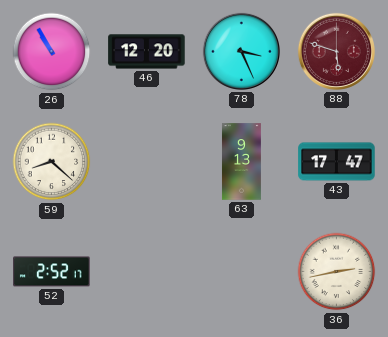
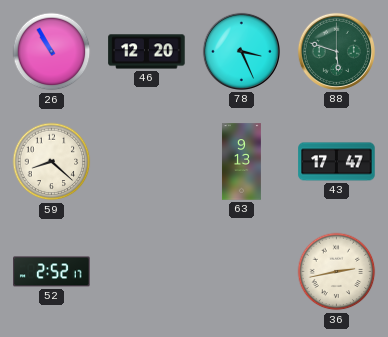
88 dial: burgundy -> green (336, 51)
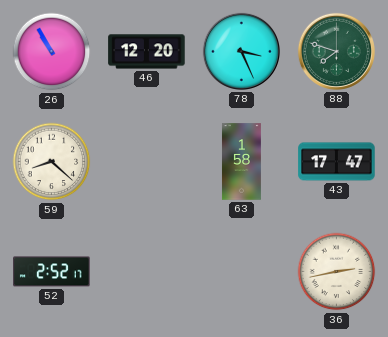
88: 5:48 -> 7:48 (336, 51)
63: 9:13 -> 1:58 (241, 162)
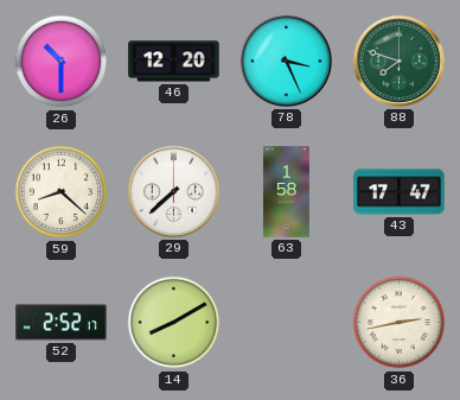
26: 10:55 -> 10:30 (62, 62)
29: none -> 7:38 (173, 191)
14: none -> 8:10 (174, 323)
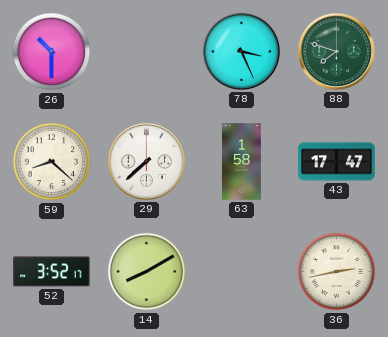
46: 12:20 -> none (174, 62)
52: 2:52 -> 3:52 (52, 272)
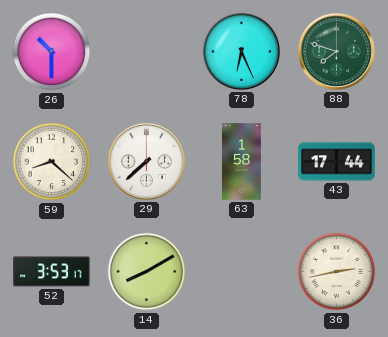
78: 3:26 -> 6:26 (241, 51)
43: 17:47 -> 17:44 (337, 162)
52: 3:52 -> 3:53 (52, 272)
